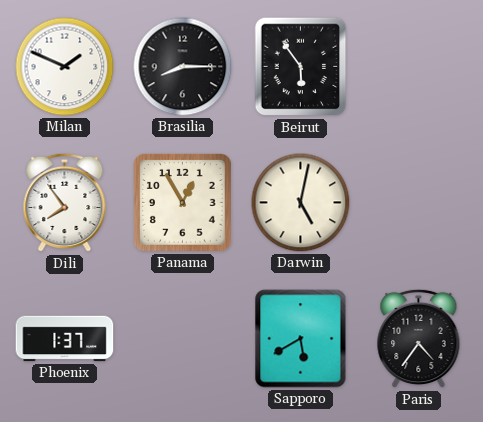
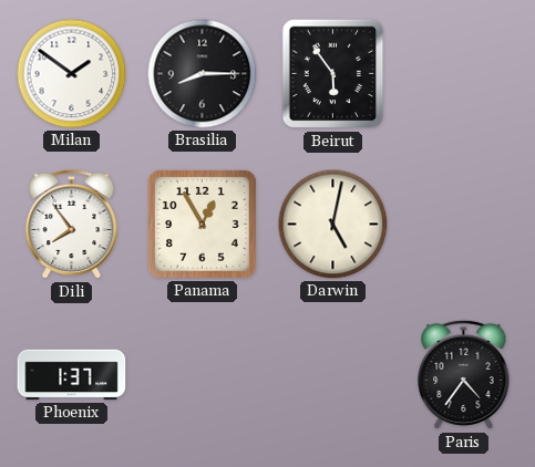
Milan: 1:49 -> 1:51 (72, 74)
Sapporo: 5:40 -> none (301, 339)
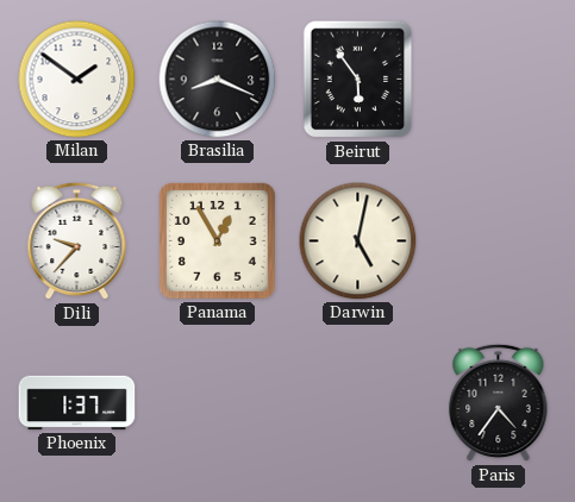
Brasilia: 8:15 -> 8:19 (218, 80)
Dili: 7:54 -> 9:37 (77, 241)
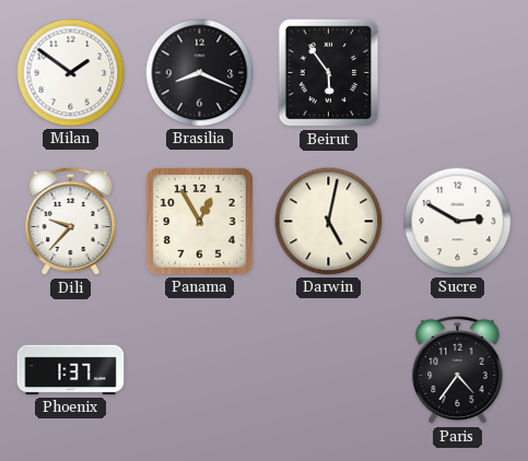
Sucre: none -> 2:50 (458, 222)
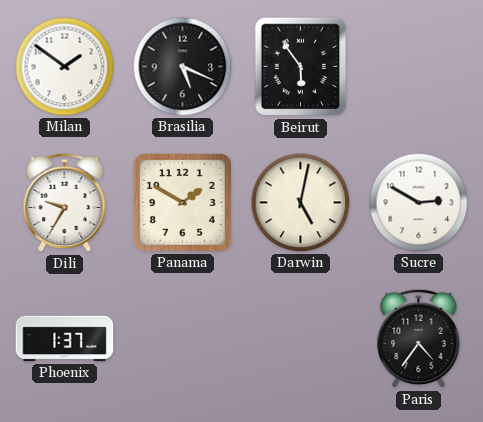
Brasilia: 8:19 -> 5:19 (183, 67)
Dili: 9:37 -> 9:35 (65, 203)
Panama: 12:55 -> 1:50 (182, 202)
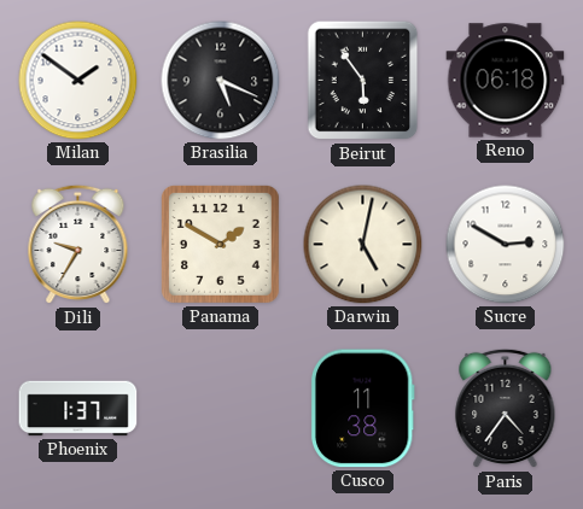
Reno: none -> 06:18 (506, 81)
Cusco: none -> 11:38 (362, 409)
